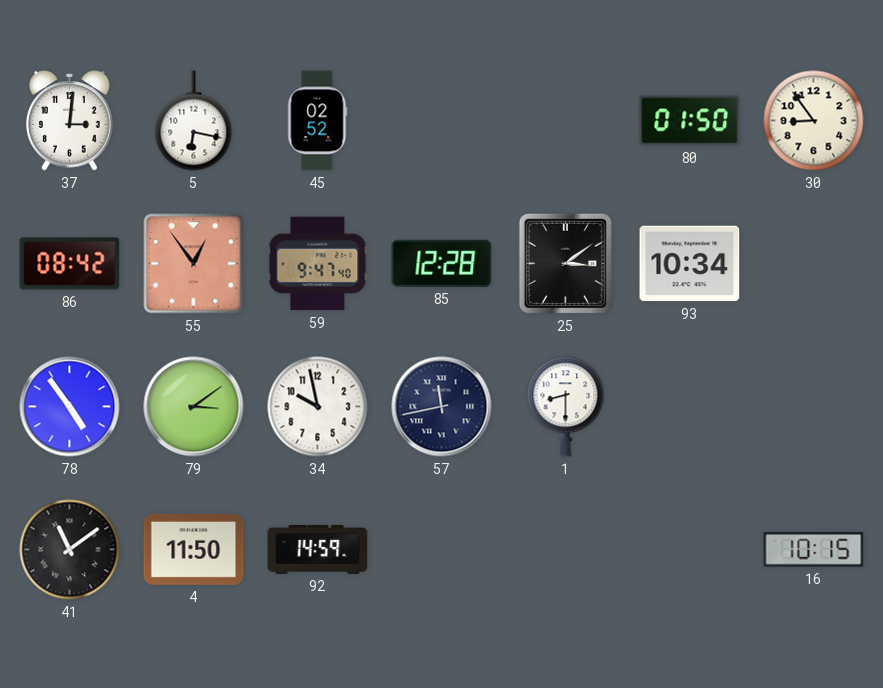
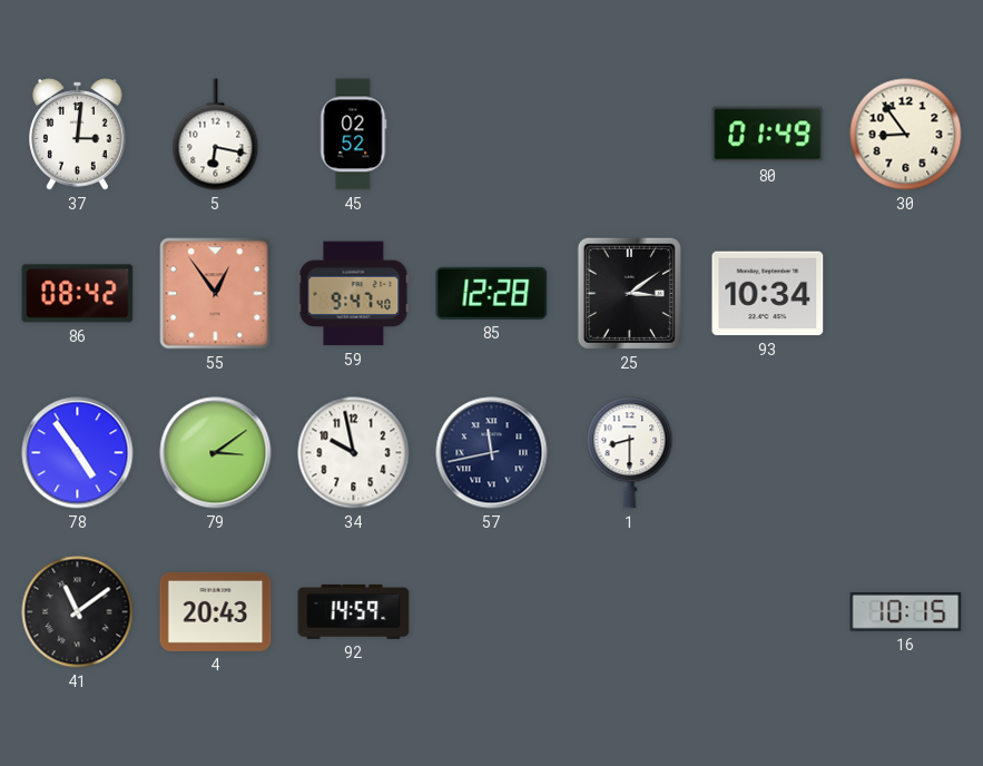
80: 01:50 -> 01:49 (768, 135)
4: 11:50 -> 20:43 (216, 611)
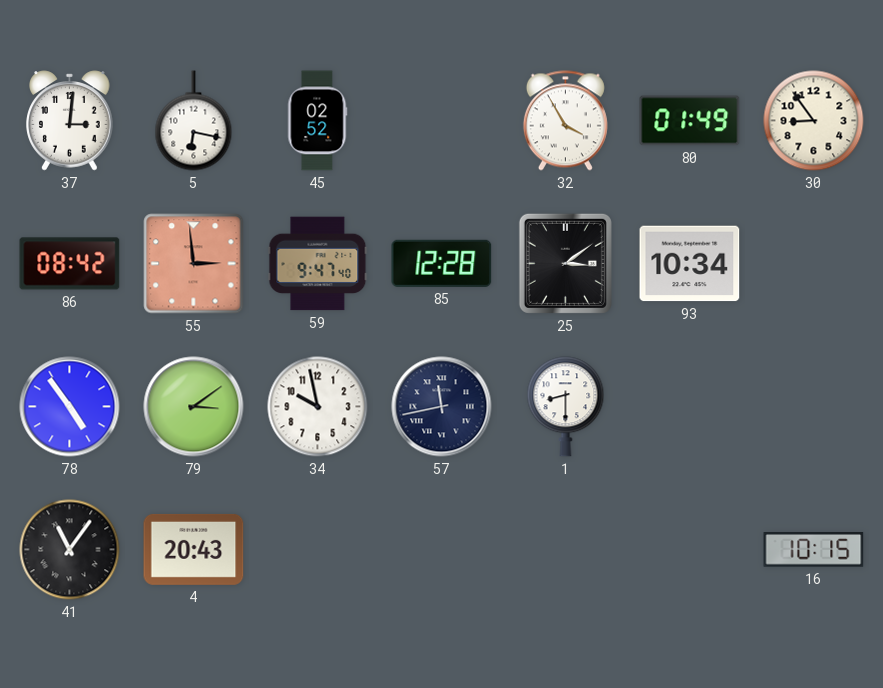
32: none -> 3:55 (565, 121)
55: 12:54 -> 2:59 (194, 264)
41: 11:09 -> 11:06 (70, 550)
92: 14:59 -> none (354, 611)
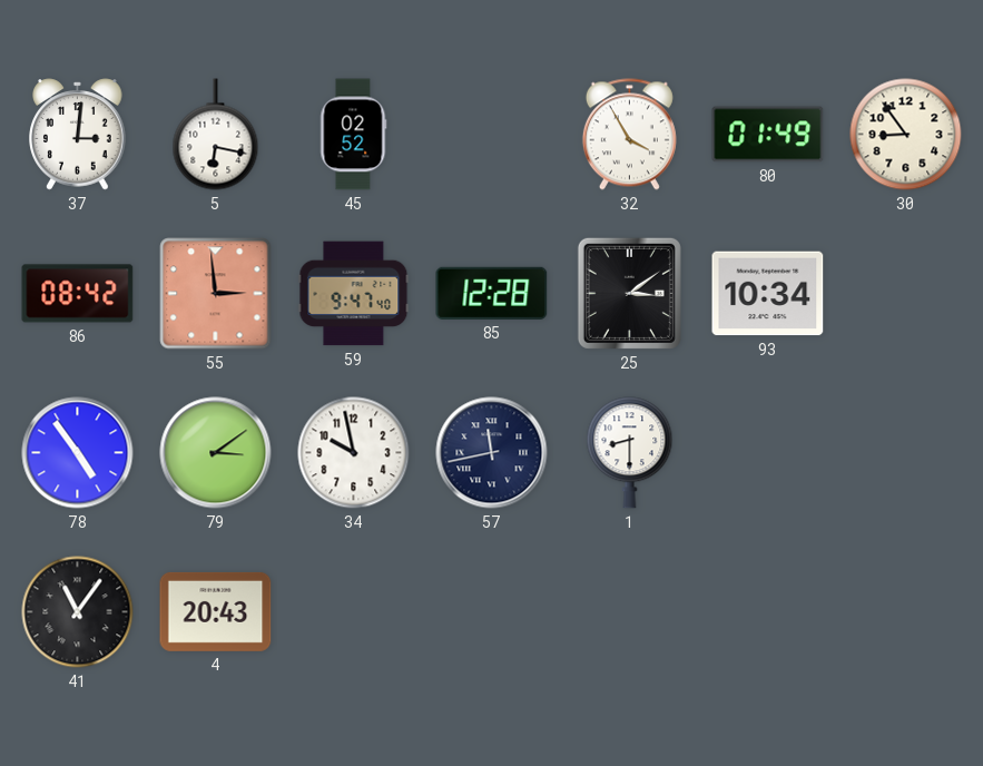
16: 10:15 -> none (814, 550)
